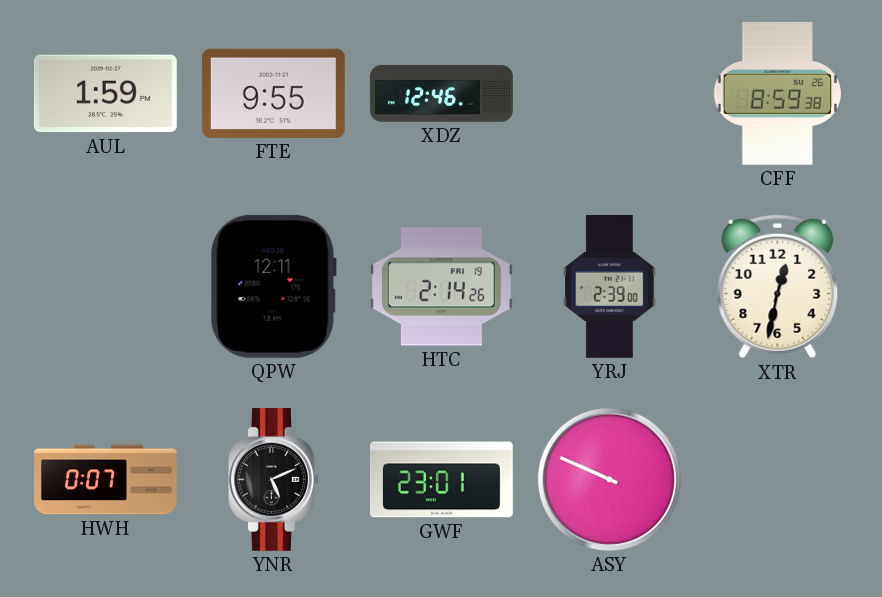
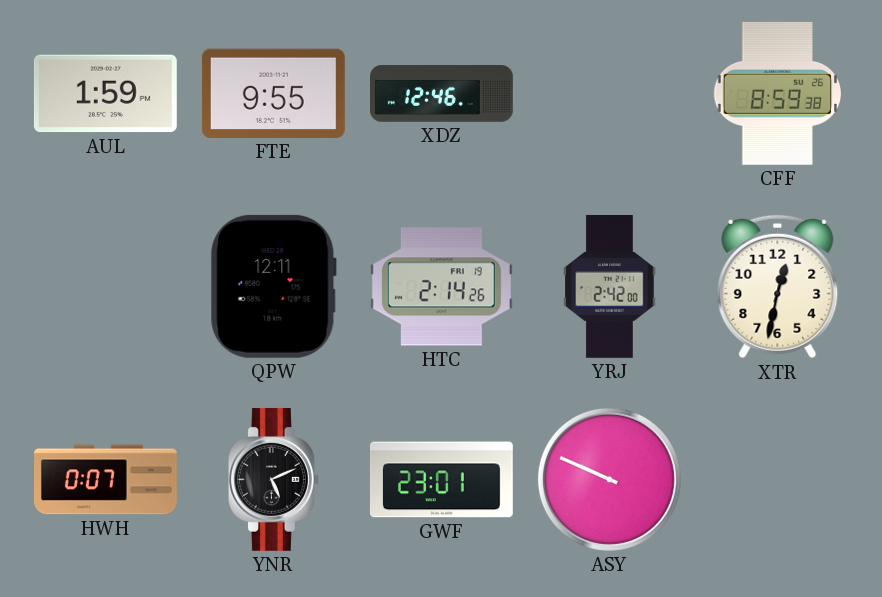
YRJ: 2:39 -> 2:42 (610, 286)
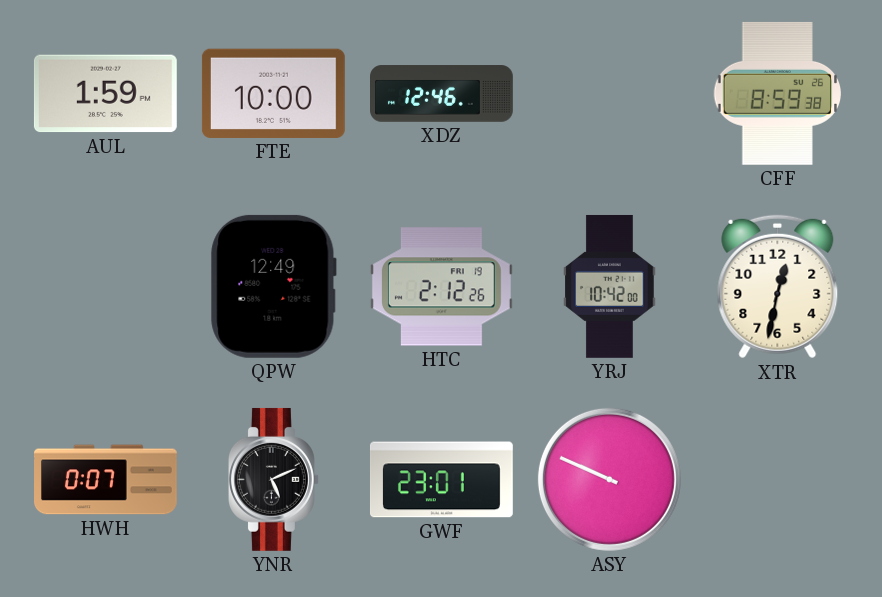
FTE: 9:55 -> 10:00 (273, 93)
QPW: 12:11 -> 12:49 (274, 286)
HTC: 2:14 -> 2:12 (441, 287)
YRJ: 2:42 -> 10:42 (610, 286)
